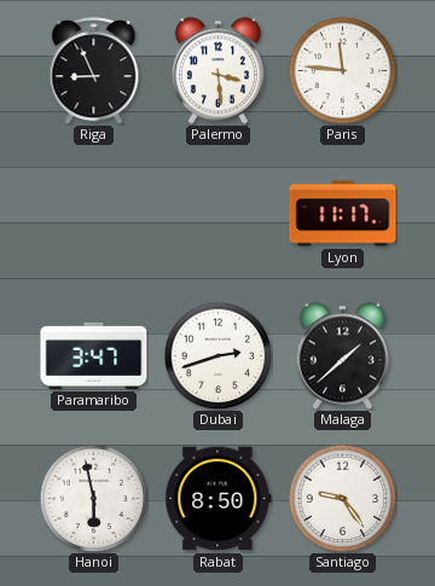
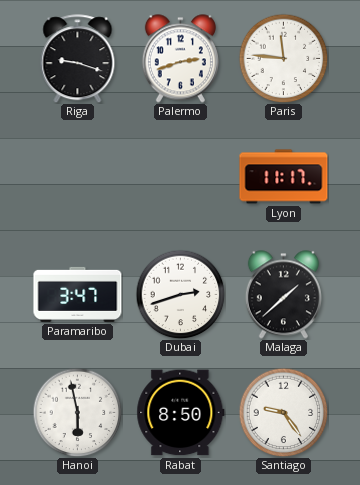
Riga: 8:56 -> 9:18 (78, 59)
Palermo: 3:29 -> 2:42 (180, 59)
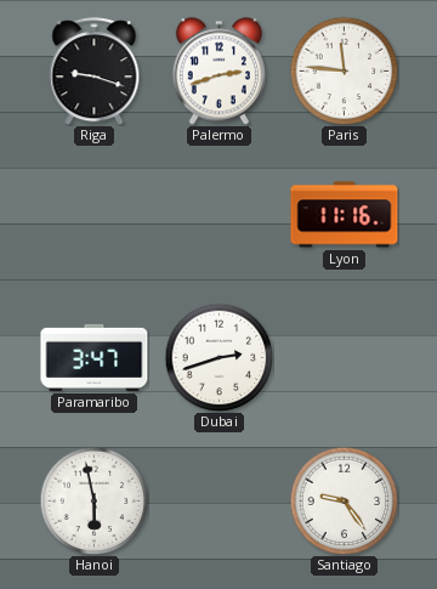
Lyon: 11:17 -> 11:16 (345, 215)
Malaga: 1:38 -> none (283, 295)
Rabat: 8:50 -> none (181, 413)
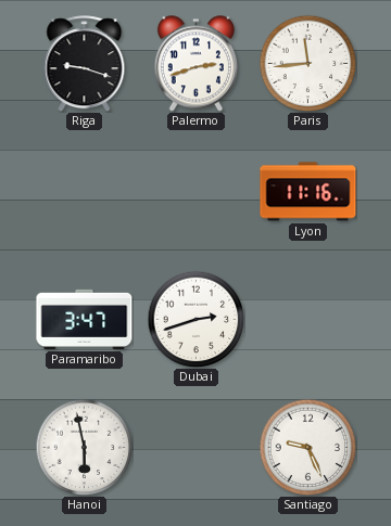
Paris: 11:46 -> 11:44 (307, 63)
Santiago: 9:24 -> 9:26 (307, 447)
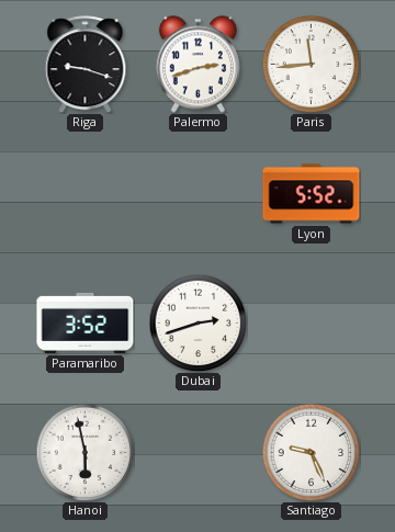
Lyon: 11:16 -> 5:52 (312, 194)
Paramaribo: 3:47 -> 3:52 (86, 322)
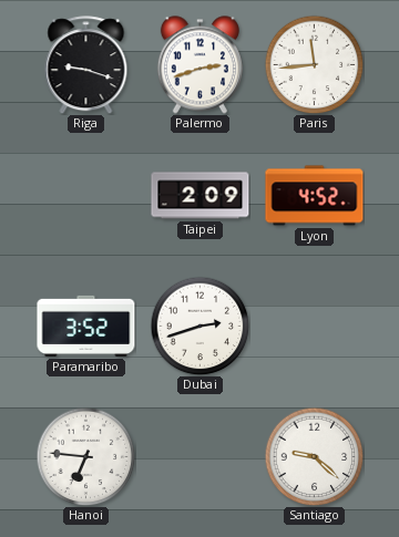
Taipei: none -> 2:09 (201, 196)
Lyon: 5:52 -> 4:52 (315, 196)
Hanoi: 5:58 -> 6:46 (85, 456)
Santiago: 9:26 -> 9:22 (314, 456)
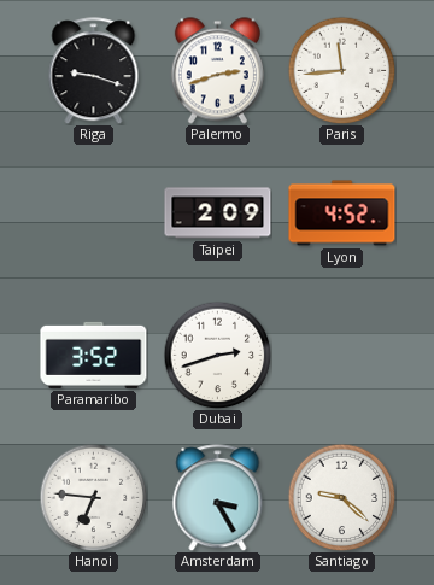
Amsterdam: none -> 3:25 (218, 498)
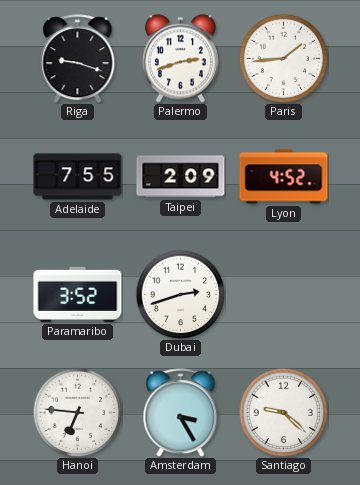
Paris: 11:44 -> 1:44 (283, 58)
Adelaide: none -> 7:55 (78, 177)
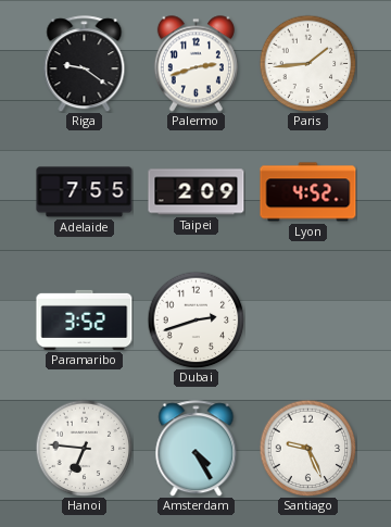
Riga: 9:18 -> 9:21 (85, 64)
Amsterdam: 3:25 -> 4:25 (197, 449)
Santiago: 9:22 -> 9:26 (307, 448)
